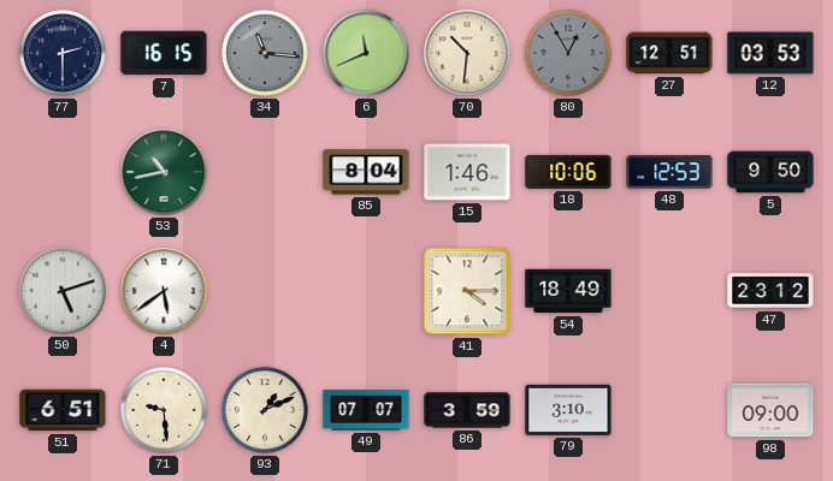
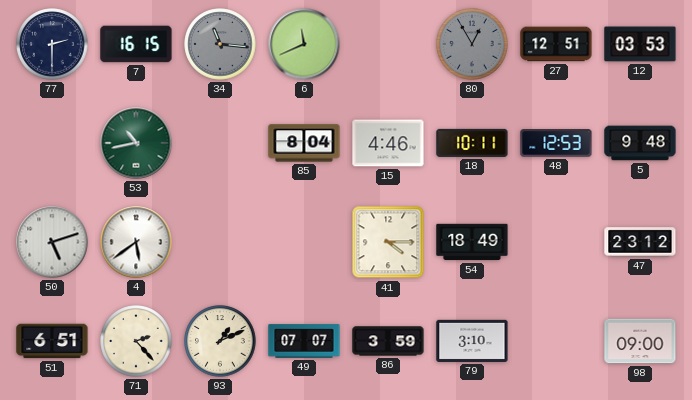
70: 10:31 -> none (467, 53)
15: 1:46 -> 4:46 (388, 143)
18: 10:06 -> 10:11 (472, 143)
5: 9:50 -> 9:48 (640, 143)
71: 9:29 -> 2:23 (136, 341)
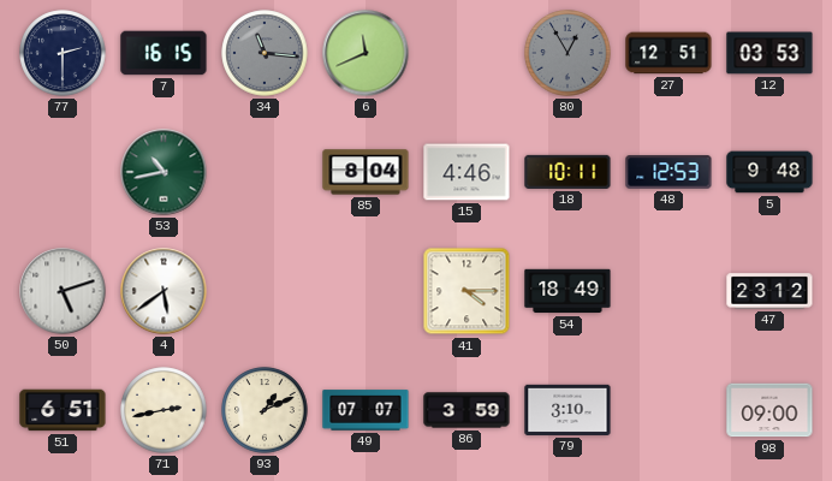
71: 2:23 -> 2:43 (164, 410)
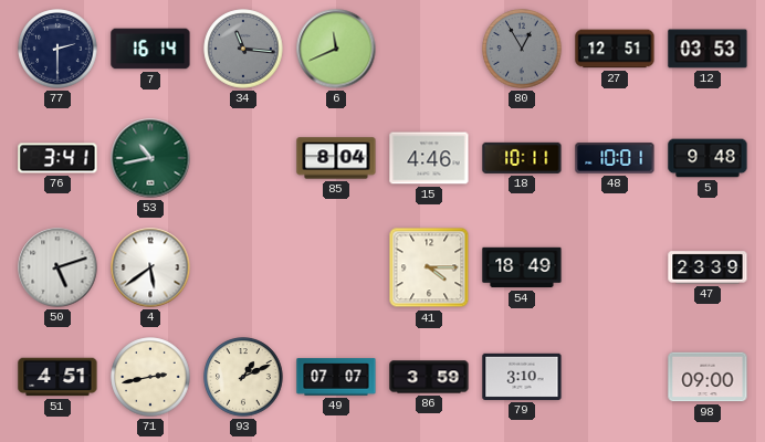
7: 16:15 -> 16:14 (150, 49)
76: none -> 3:41 (57, 158)
48: 12:53 -> 10:01 (615, 158)
47: 23:12 -> 23:39 (708, 267)
51: 6:51 -> 4:51 (57, 377)
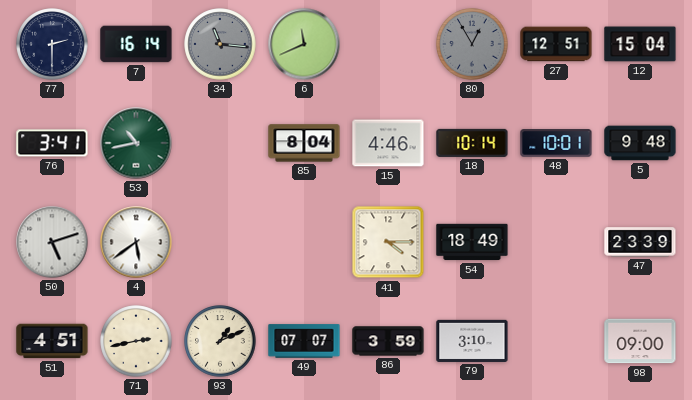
12: 03:53 -> 15:04 (640, 44)
18: 10:11 -> 10:14 (472, 143)
